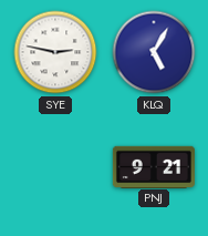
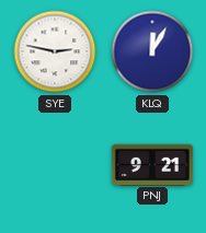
KLQ: 5:05 -> 12:05 (152, 51)
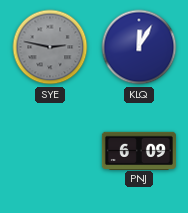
SYE dial: white -> grey (50, 47)
PNJ: 9:21 -> 6:09 (139, 150)
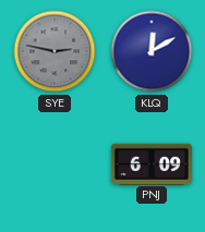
KLQ: 12:05 -> 12:10 (152, 51)
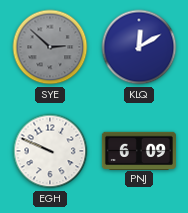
SYE: 2:47 -> 2:52 (50, 47)
EGH: none -> 9:49 (50, 151)
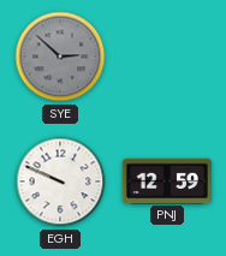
KLQ: 12:10 -> none (139, 47)
PNJ: 6:09 -> 12:59 (167, 180)
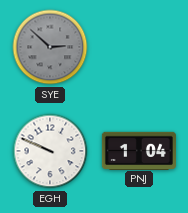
PNJ: 12:59 -> 1:04 (139, 150)
